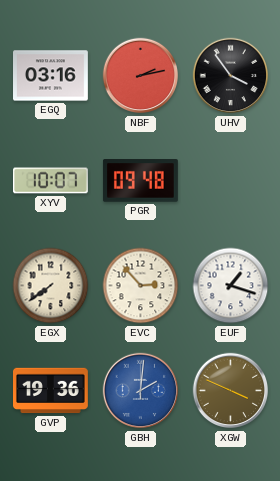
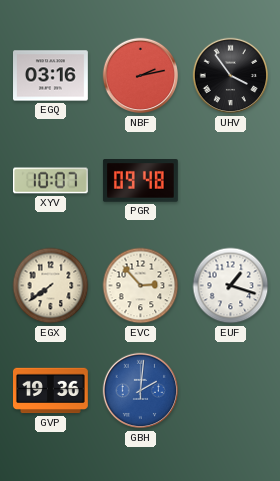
XGW: 3:49 -> none (231, 391)
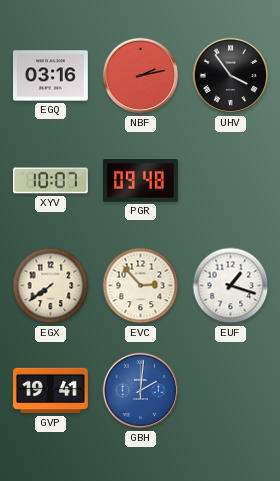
GVP: 19:36 -> 19:41 (51, 391)
